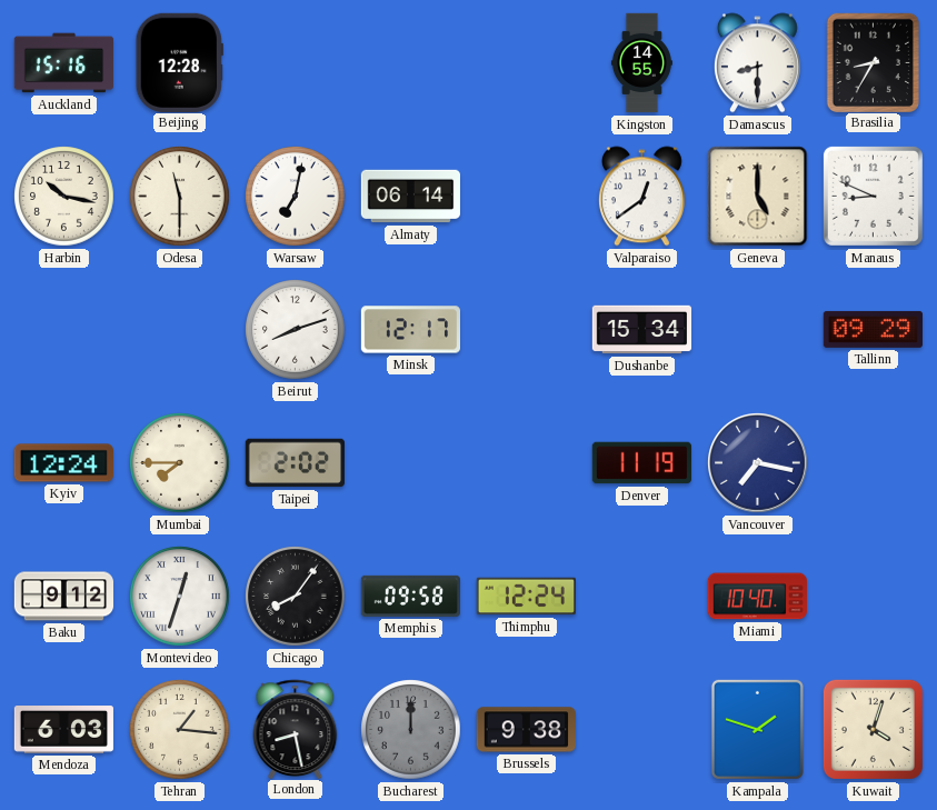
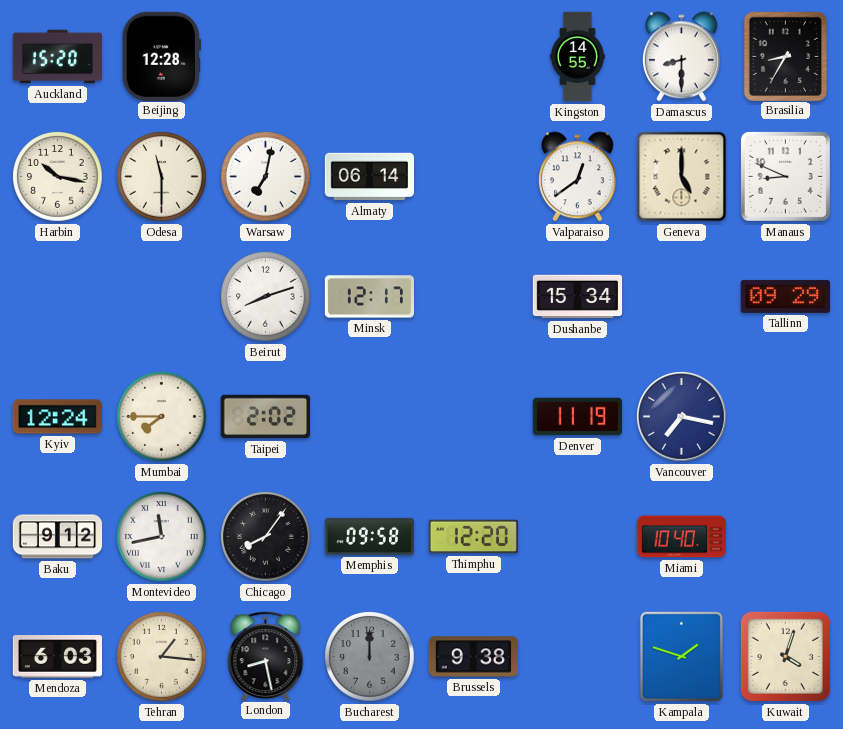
Auckland: 15:16 -> 15:20 (57, 57)
Montevideo: 12:33 -> 11:43 (162, 537)
Thimphu: 12:24 -> 12:20 (473, 537)
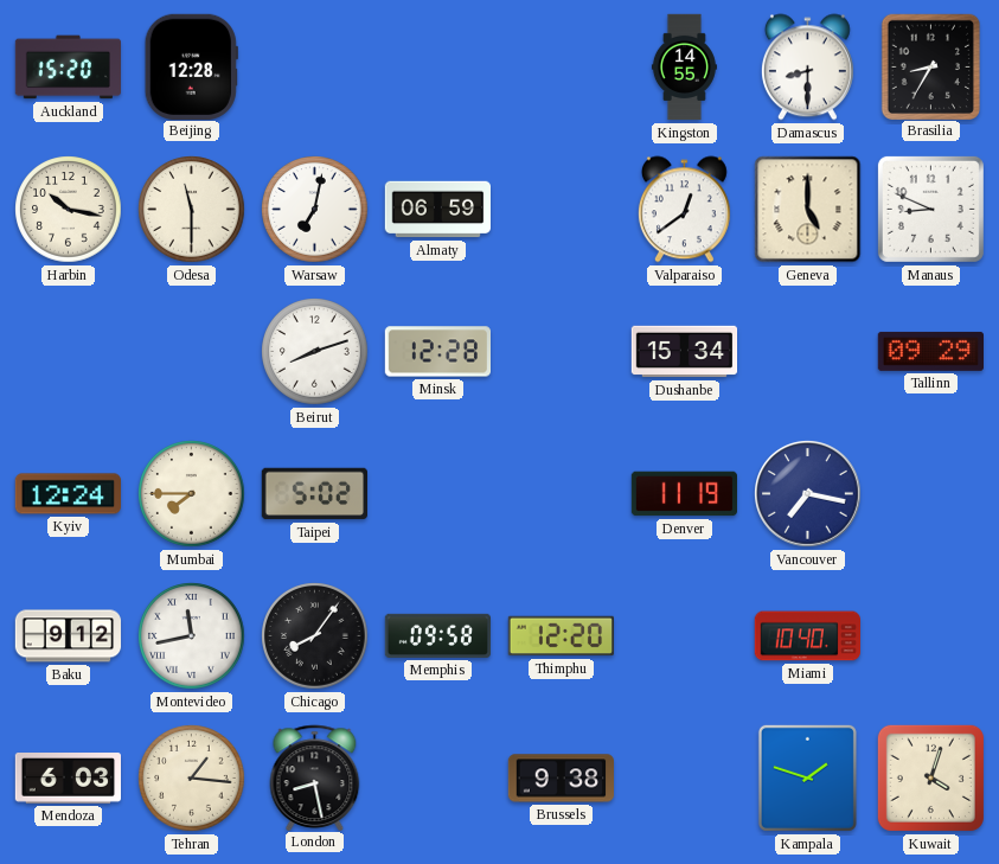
Almaty: 06:14 -> 06:59 (437, 210)
Minsk: 12:17 -> 12:28 (437, 352)
Taipei: 2:02 -> 5:02 (314, 494)
Bucharest: 12:00 -> none (370, 657)
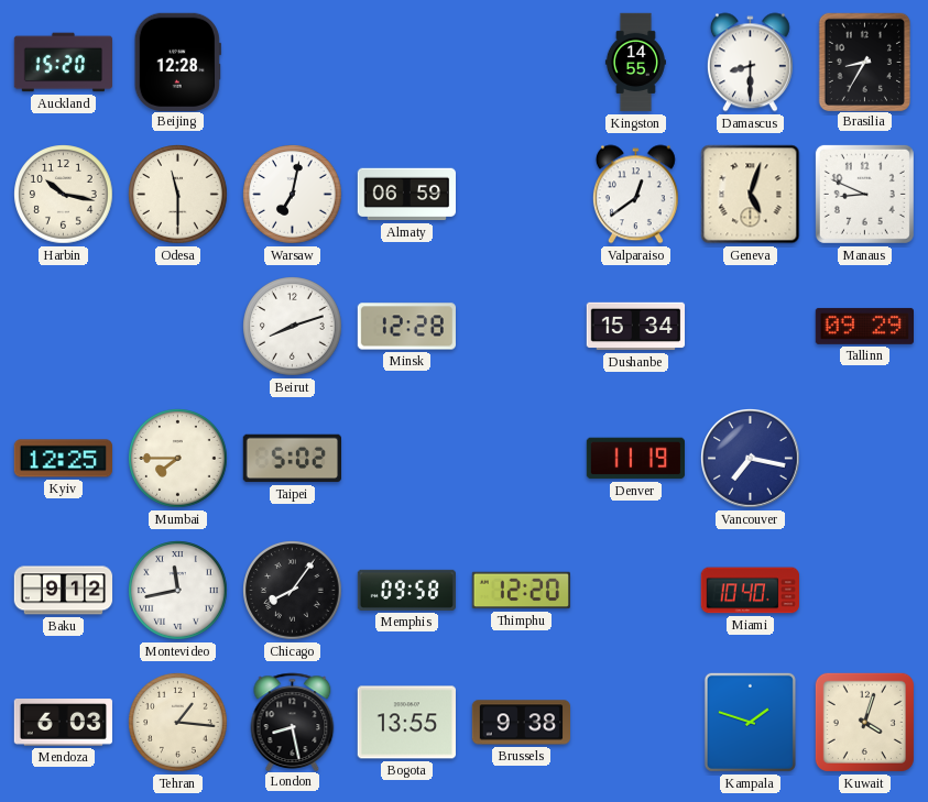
Geneva: 5:00 -> 5:03 (751, 195)
Kyiv: 12:24 -> 12:25 (63, 459)
Bogota: none -> 13:55 (406, 723)
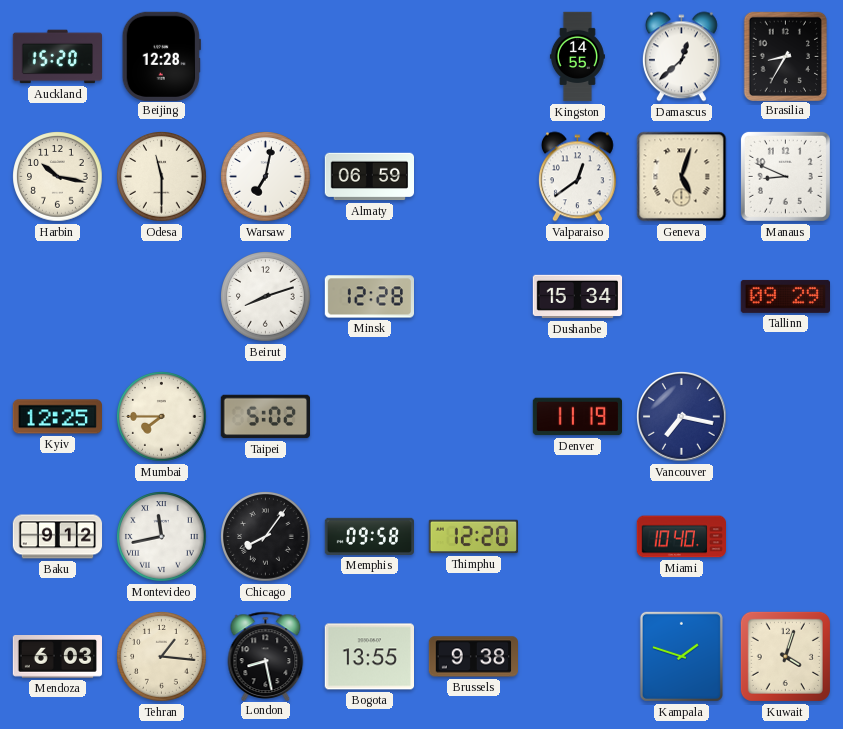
Damascus: 8:30 -> 12:38 (681, 57)
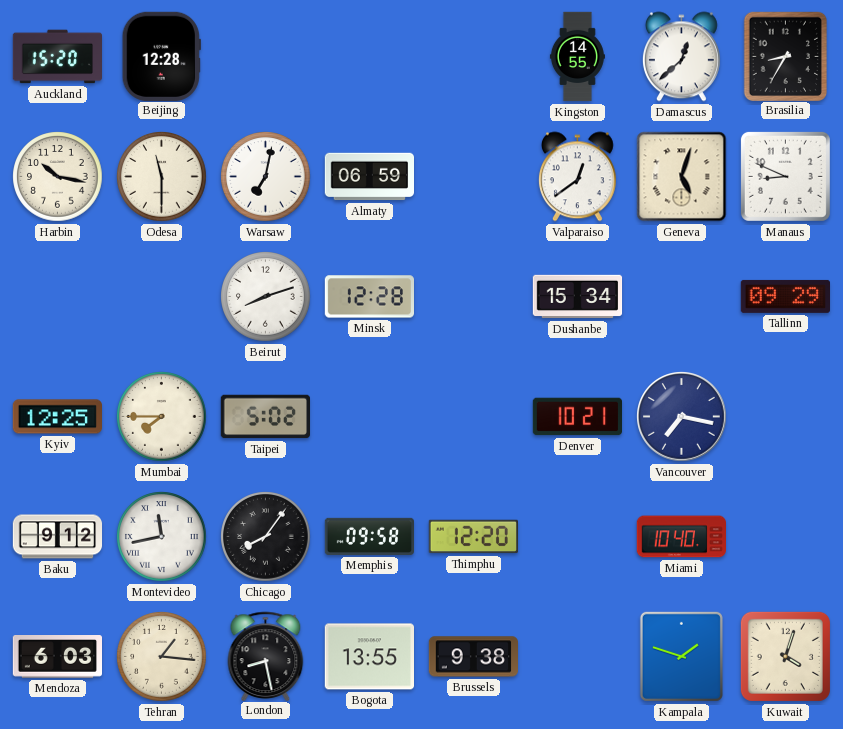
Denver: 11:19 -> 10:21 (577, 417)
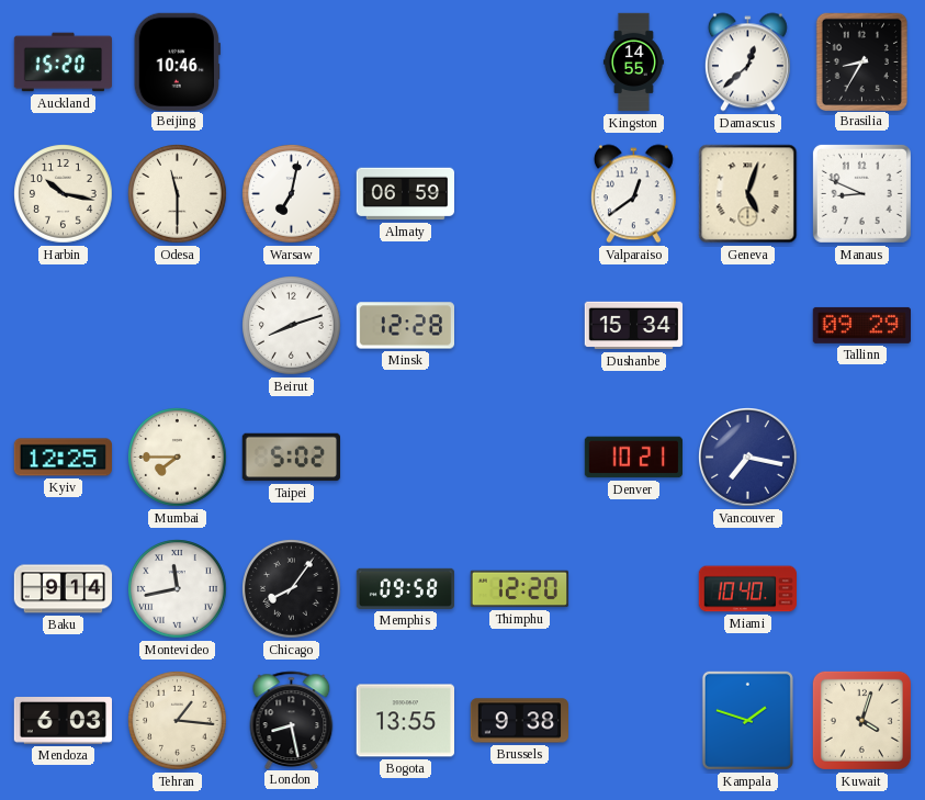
Beijing: 12:28 -> 10:46 (177, 61)
Baku: 9:12 -> 9:14 (64, 589)
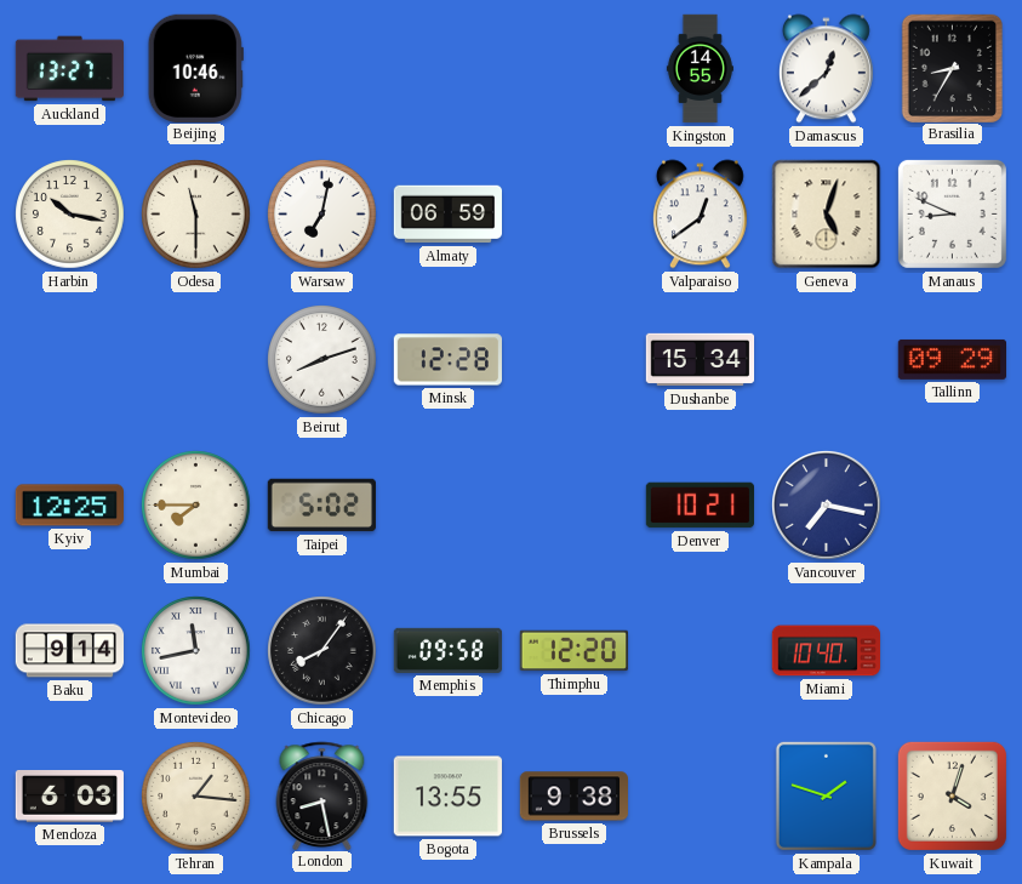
Auckland: 15:20 -> 13:27 (69, 69)
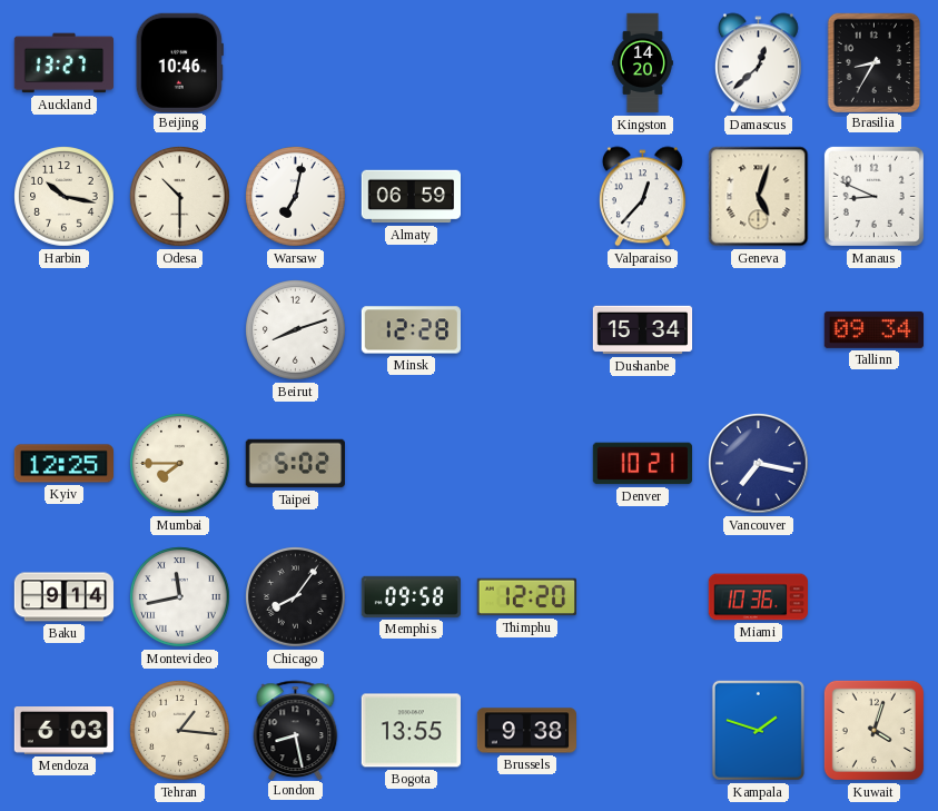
Kingston: 14:55 -> 14:20 (642, 63)
Odesa: 11:30 -> 10:30 (180, 197)
Valparaiso: 12:39 -> 12:37 (642, 197)
Tallinn: 09:29 -> 09:34 (873, 329)
Miami: 10:40 -> 10:36 (758, 597)
